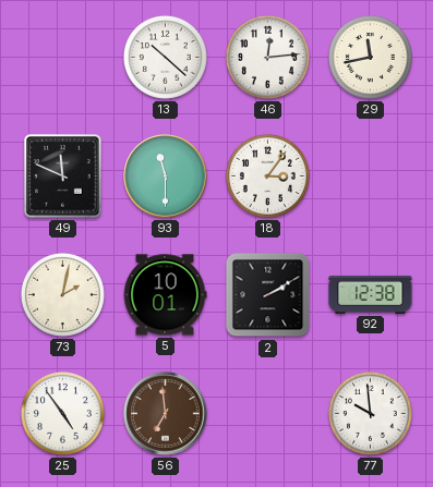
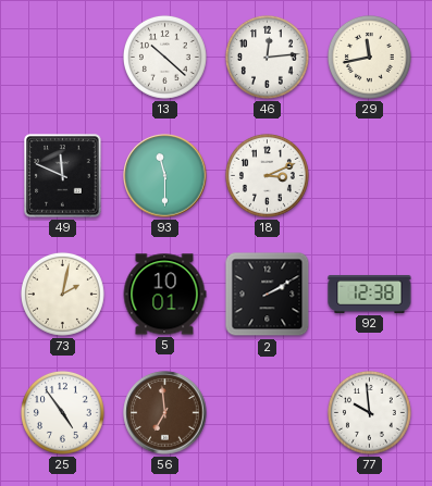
18: 3:06 -> 3:11 (267, 175)
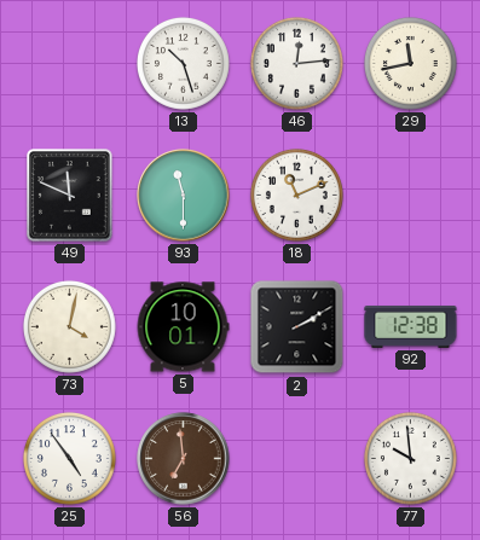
13: 10:22 -> 10:27 (183, 63)
18: 3:11 -> 11:11 (296, 194)
73: 2:02 -> 4:02 (69, 326)
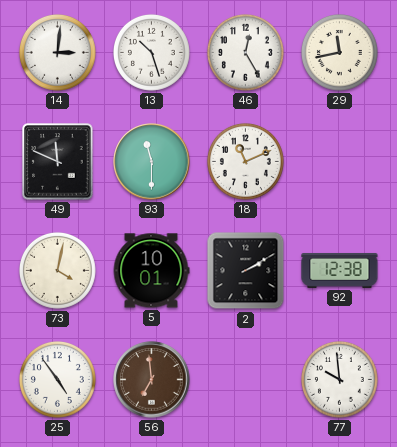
14: none -> 3:01 (57, 52)
46: 12:14 -> 12:25 (245, 52)
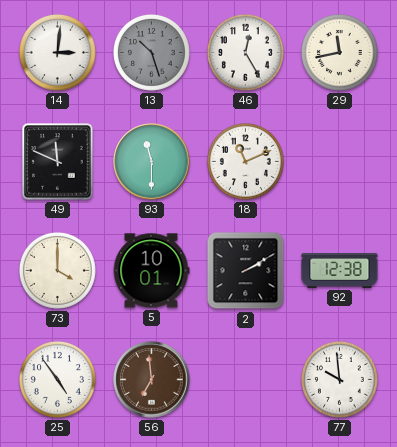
13 dial: white -> grey (151, 52)
73: 4:02 -> 4:00 (57, 270)
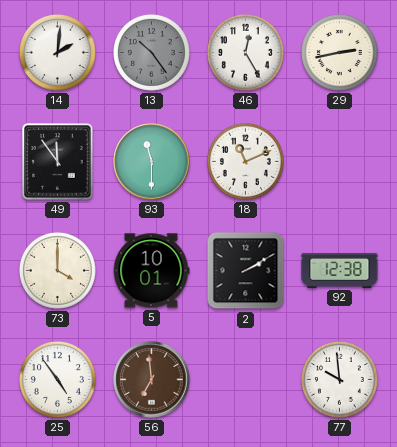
14: 3:01 -> 2:01 (57, 52)
13: 10:27 -> 10:24 (151, 52)
29: 11:43 -> 2:43 (339, 52)
49: 11:49 -> 11:54 (58, 162)
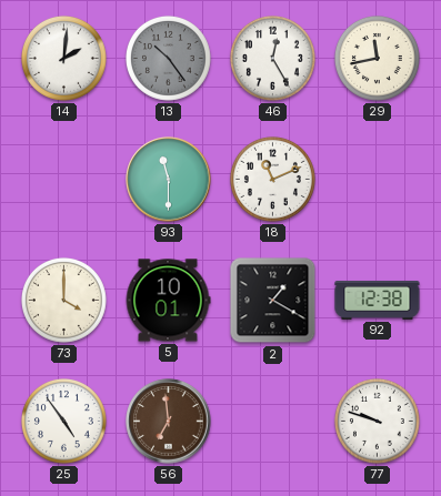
29: 2:43 -> 11:43 (377, 58)
49: 11:54 -> none (58, 162)
2: 2:10 -> 1:20 (273, 301)
77: 9:59 -> 9:48 (377, 421)
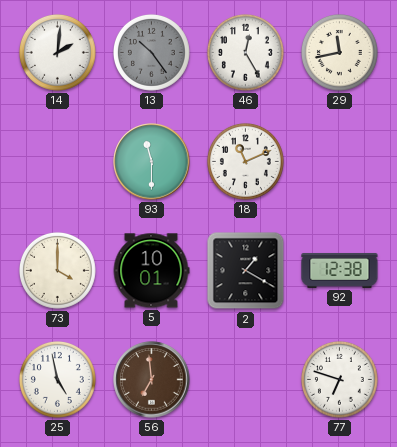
25: 4:54 -> 4:58 (57, 379)
77: 9:48 -> 6:48 (339, 379)
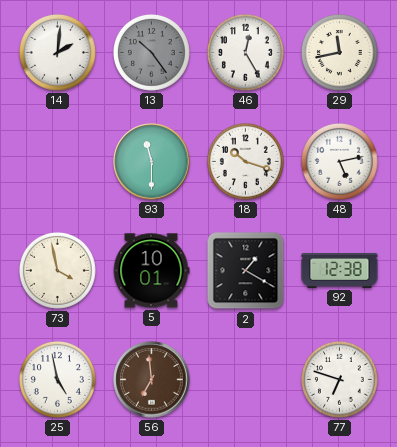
18: 11:11 -> 10:18 (245, 161)
48: none -> 5:13 (339, 161)
73: 4:00 -> 3:58 (57, 270)
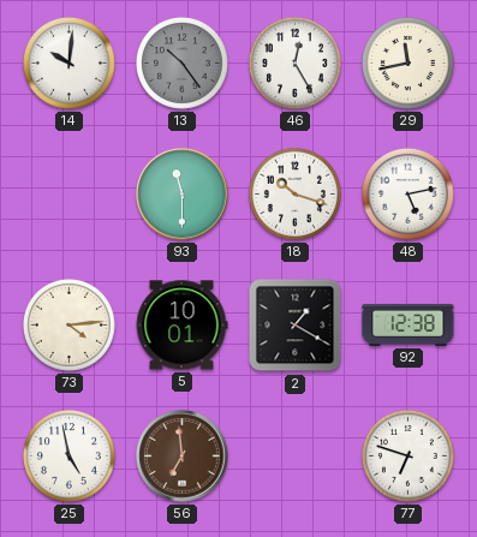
14: 2:01 -> 10:01 (68, 62)
73: 3:58 -> 4:14 (68, 324)
